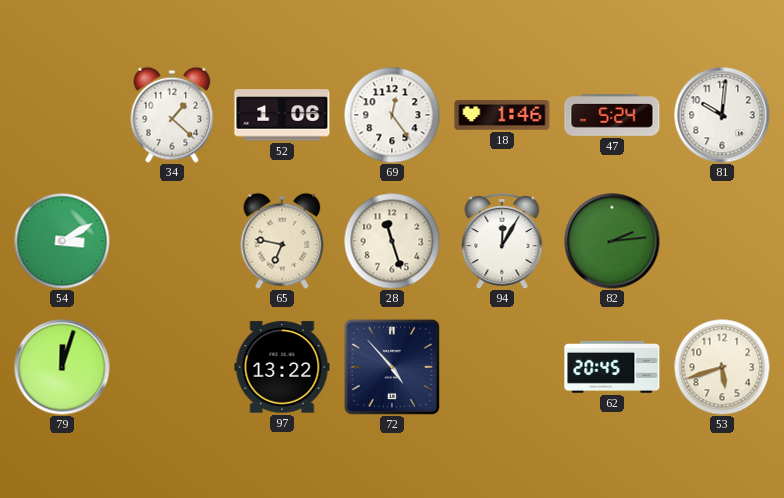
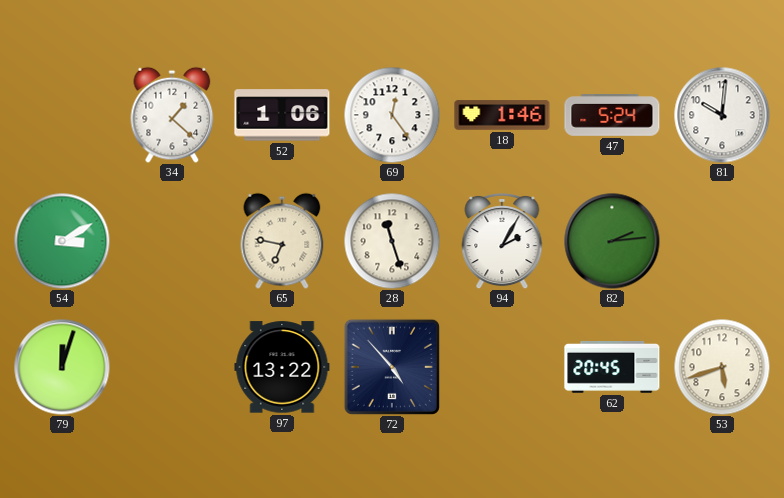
94: 12:05 -> 2:05 (502, 241)
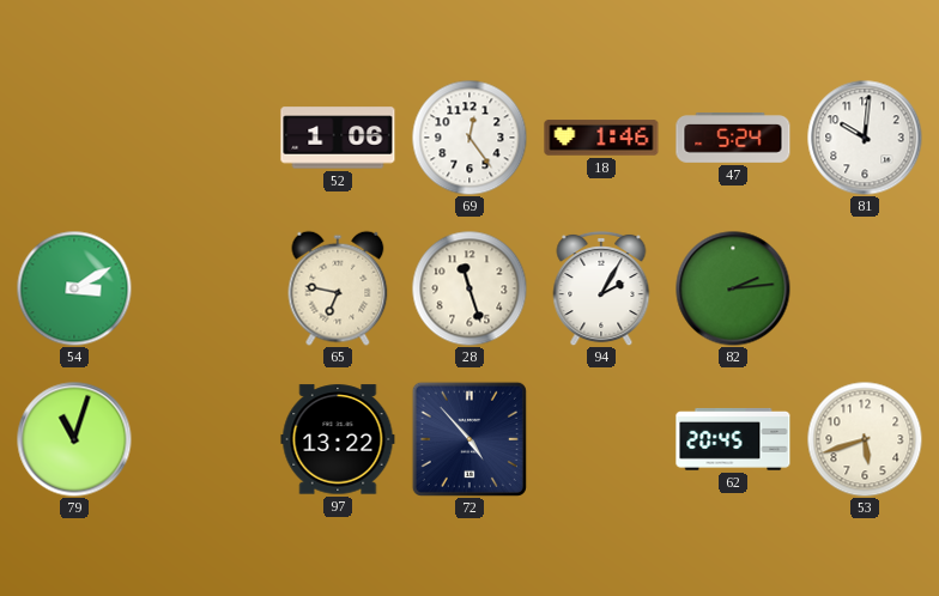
34: 1:22 -> none (172, 115)
79: 12:03 -> 11:03 (74, 439)
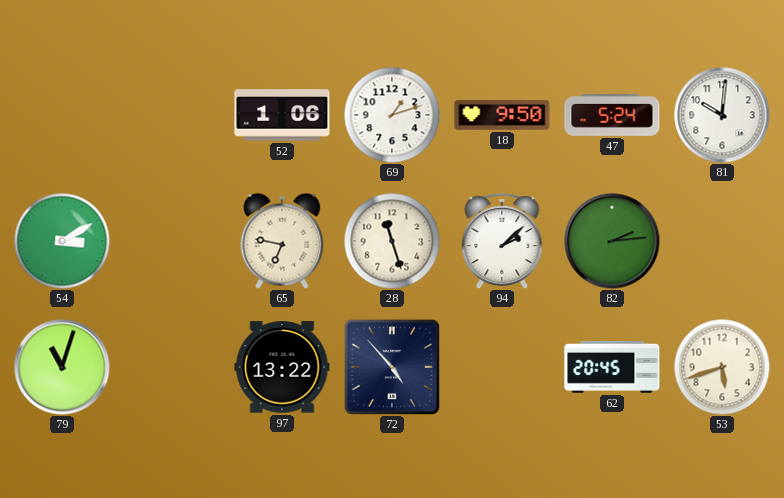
69: 12:24 -> 1:12 (392, 115)
18: 1:46 -> 9:50 (502, 115)
94: 2:05 -> 2:08 (502, 241)
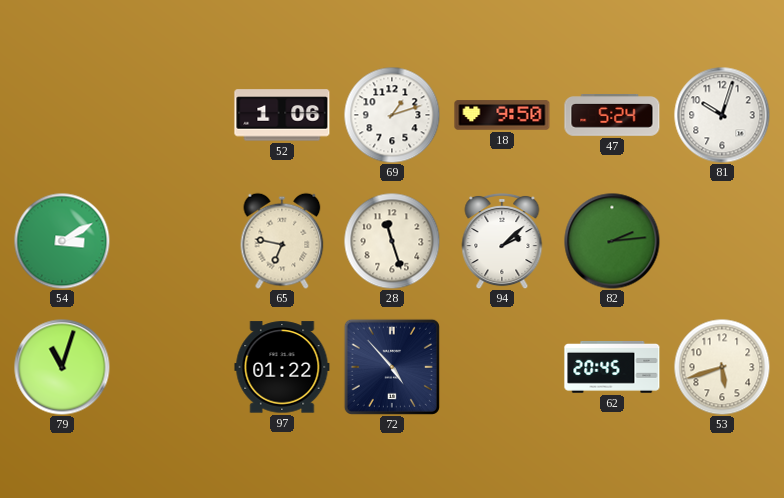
81: 10:01 -> 10:03 (722, 115)
97: 13:22 -> 01:22 (282, 367)
